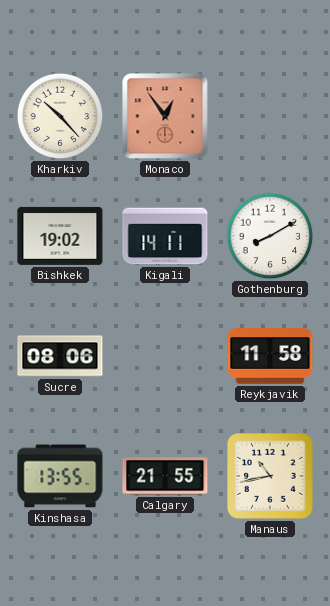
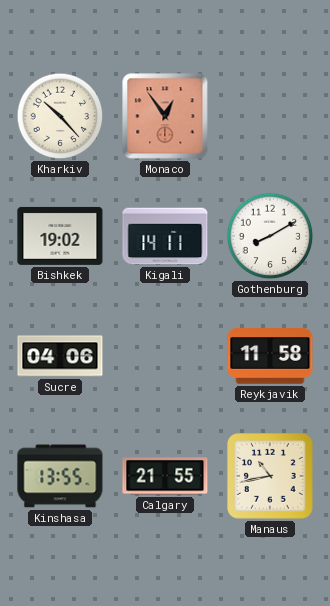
Sucre: 08:06 -> 04:06 (60, 356)
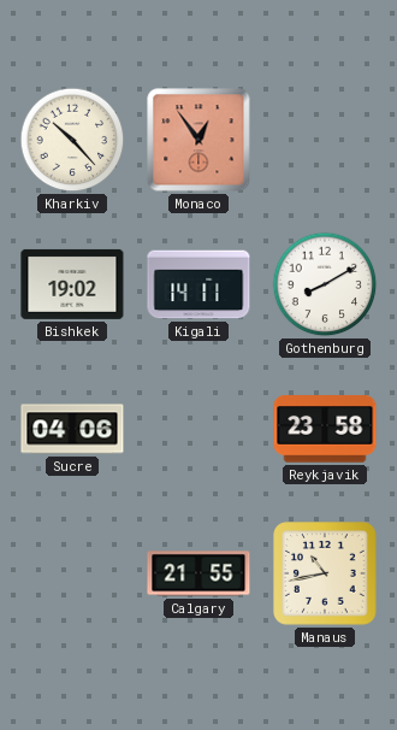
Reykjavik: 11:58 -> 23:58 (325, 429)
Kinshasa: 13:55 -> none (60, 476)
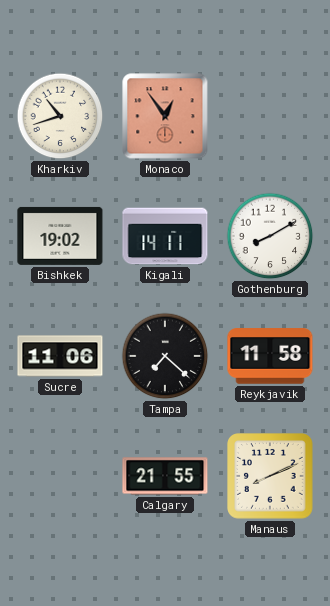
Kharkiv: 10:23 -> 10:42 (60, 116)
Sucre: 04:06 -> 11:06 (60, 356)
Tampa: none -> 7:22 (165, 356)
Reykjavik: 23:58 -> 11:58 (270, 356)
Manaus: 10:43 -> 8:11 (270, 476)
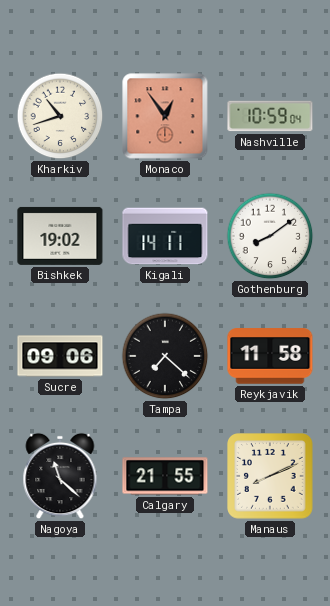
Nashville: none -> 10:59 (270, 116)
Gothenburg: 8:10 -> 8:09 (270, 236)
Sucre: 11:06 -> 09:06 (60, 356)
Nagoya: none -> 11:22 (60, 476)
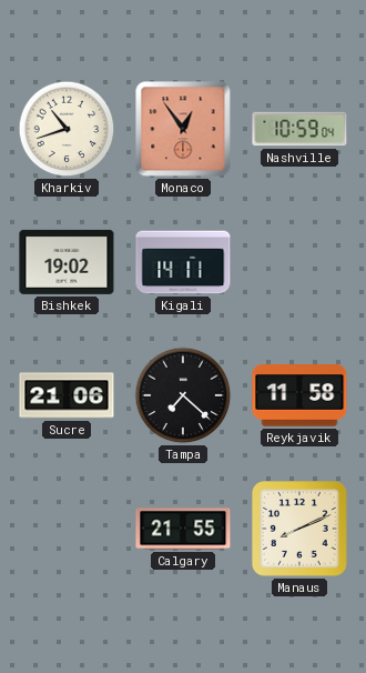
Gothenburg: 8:09 -> none (270, 236)
Sucre: 09:06 -> 21:06 (67, 395)
Nagoya: 11:22 -> none (60, 476)
